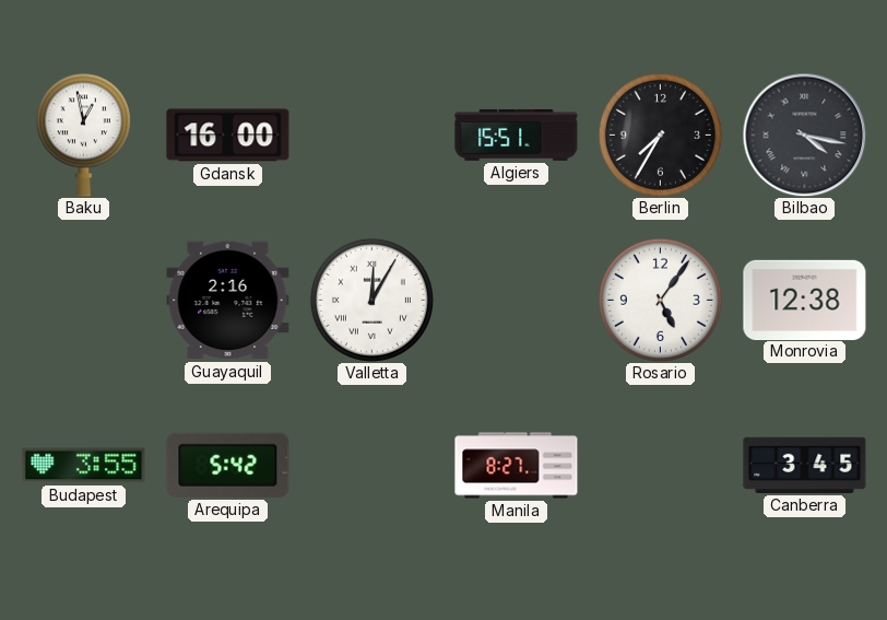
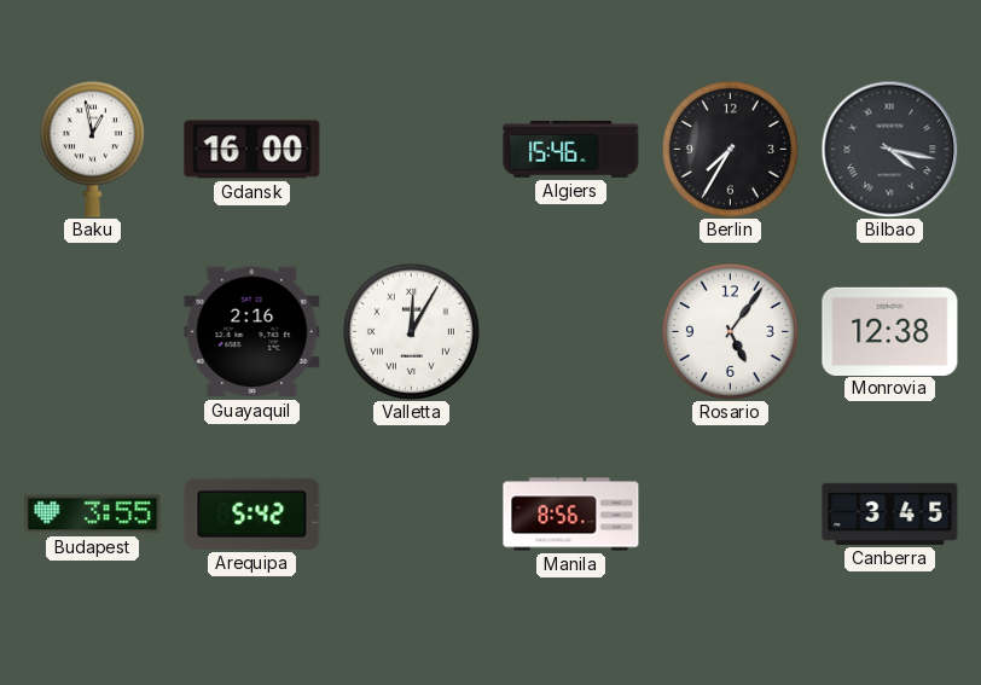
Algiers: 15:51 -> 15:46 (571, 149)
Manila: 8:27 -> 8:56 (571, 515)
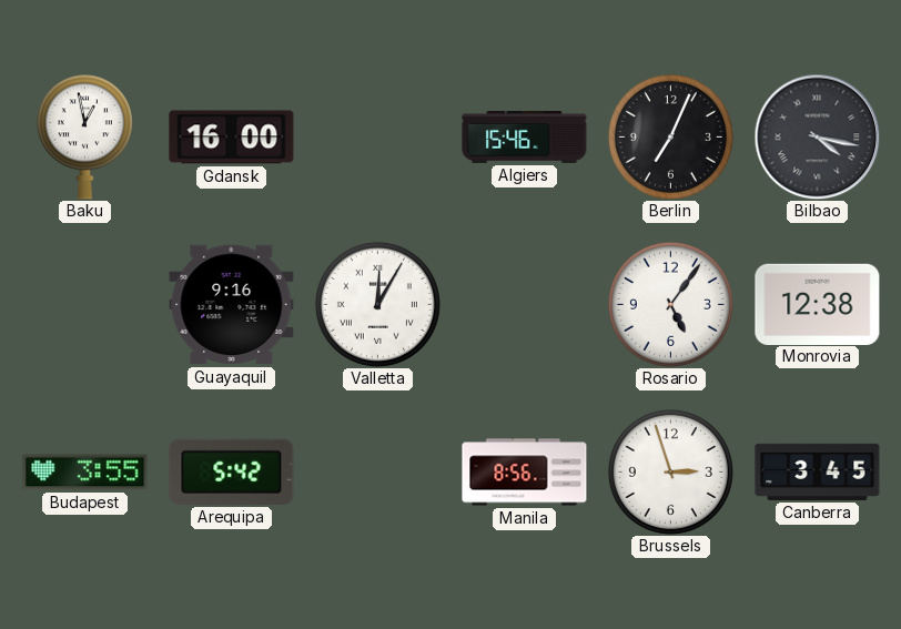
Berlin: 7:35 -> 7:04 (670, 136)
Guayaquil: 2:16 -> 9:16 (232, 305)
Brussels: none -> 2:57 (670, 471)
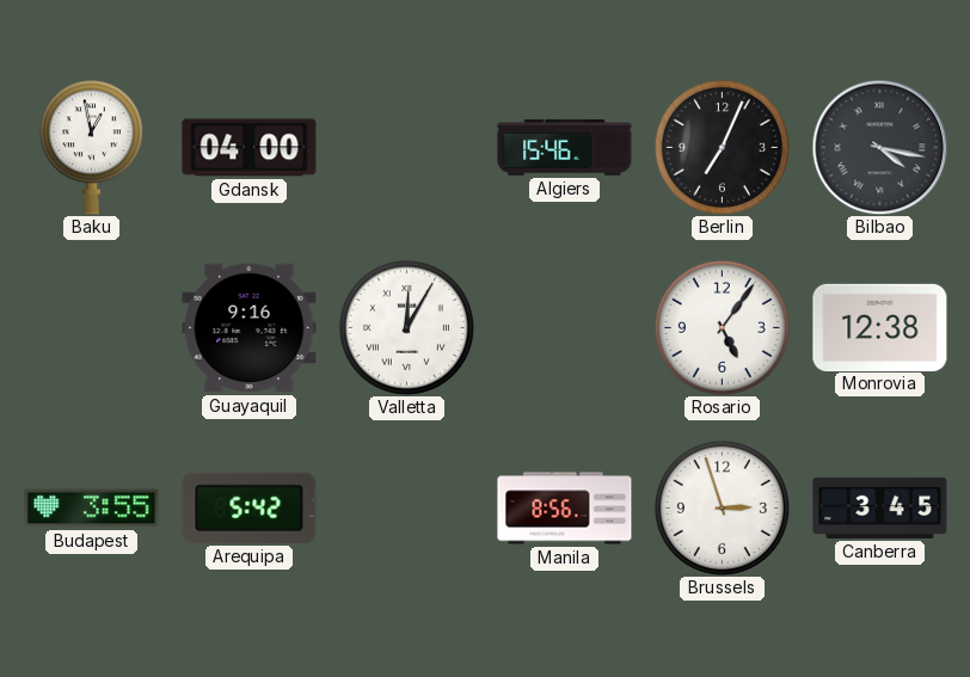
Gdansk: 16:00 -> 04:00 (250, 148)
